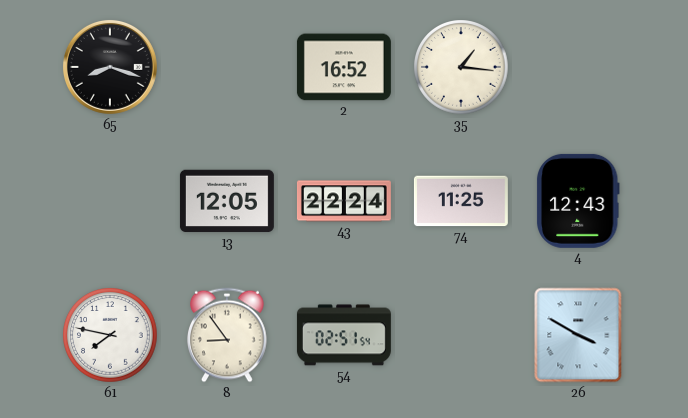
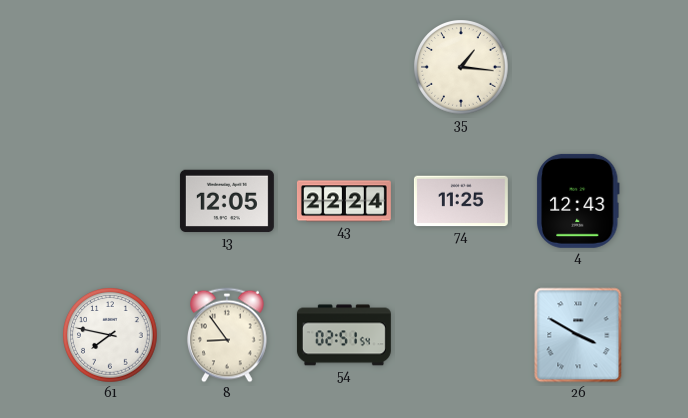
65: 8:18 -> none (110, 67)
2: 16:52 -> none (344, 67)
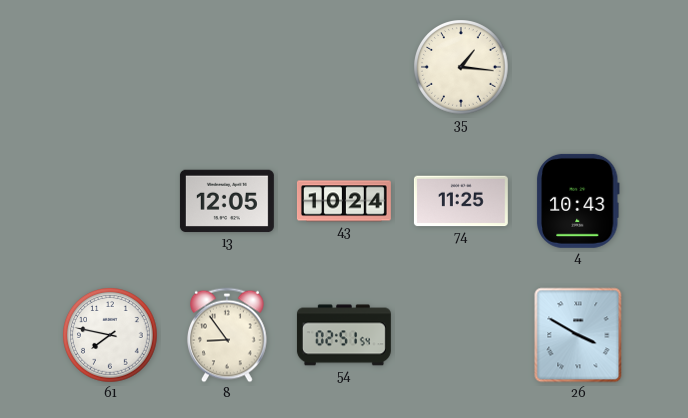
43: 22:24 -> 10:24 (344, 201)
4: 12:43 -> 10:43 (578, 201)
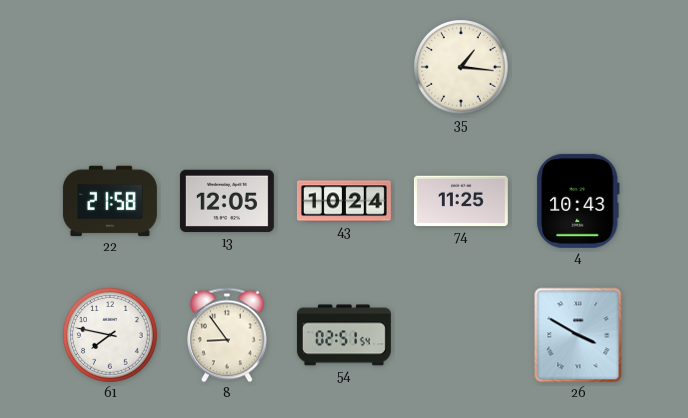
22: none -> 21:58 (110, 201)
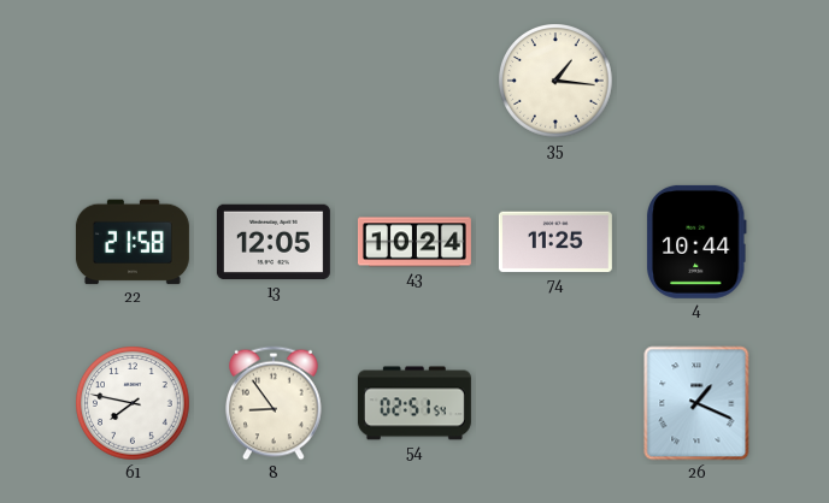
4: 10:43 -> 10:44 (696, 242)
26: 3:50 -> 1:19 (696, 403)
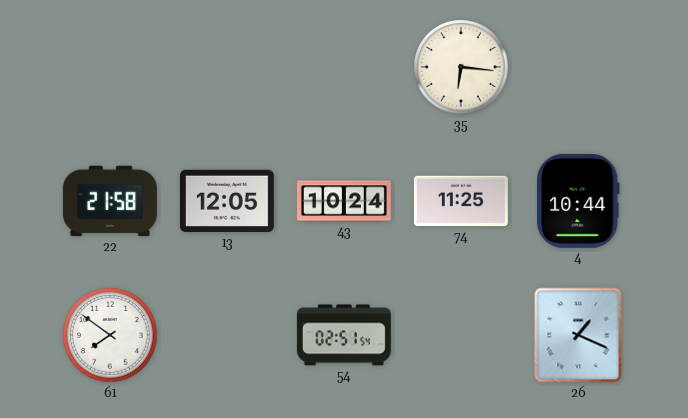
35: 1:16 -> 6:16 (461, 67)
61: 7:47 -> 7:51 (110, 335)
8: 8:54 -> none (275, 403)
